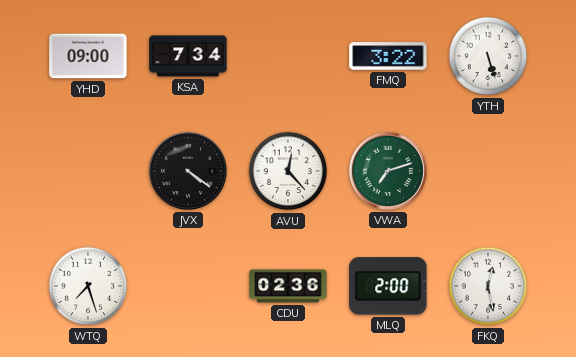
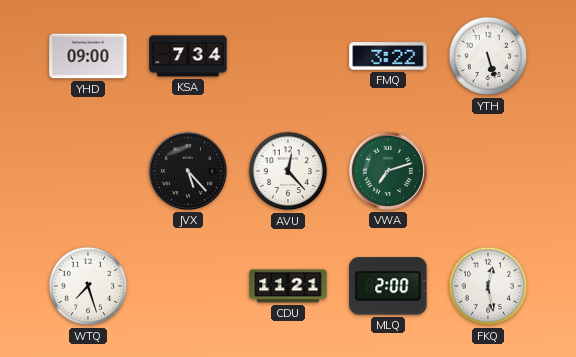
JVX: 4:21 -> 5:23 (188, 171)
CDU: 02:36 -> 11:21 (288, 286)
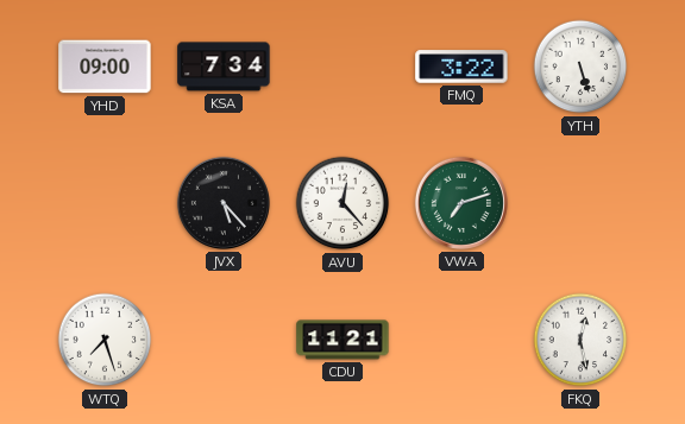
MLQ: 2:00 -> none (388, 286)
